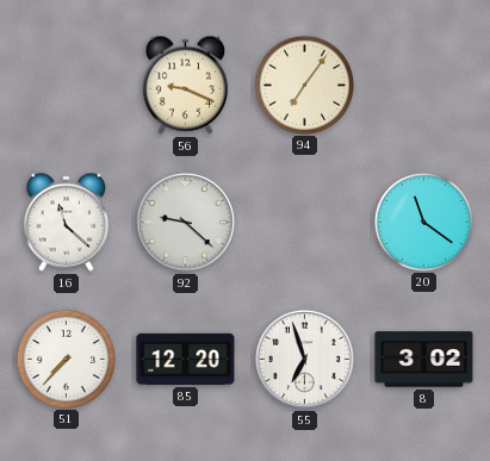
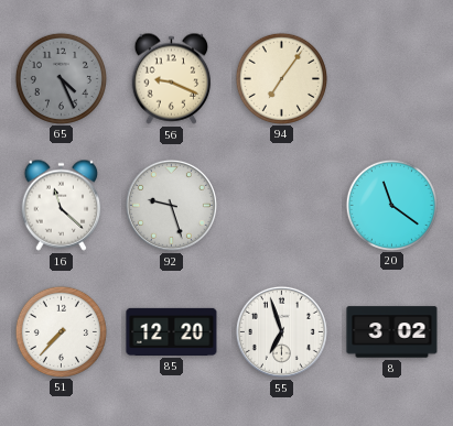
65: none -> 4:26 (61, 78)
92: 9:22 -> 9:27 (171, 205)
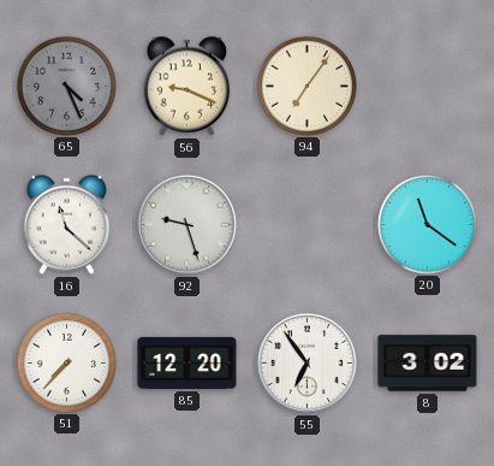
55: 6:57 -> 6:54 (306, 362)
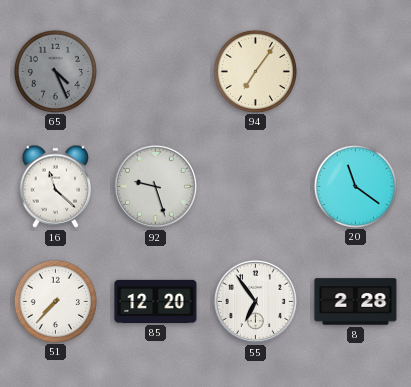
56: 9:19 -> none (188, 85)
8: 3:02 -> 2:28 (356, 302)
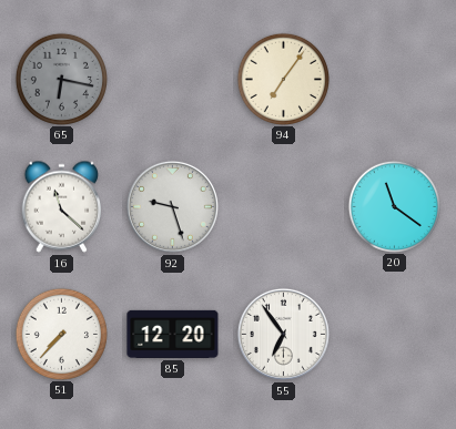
65: 4:26 -> 6:17 (61, 79)
8: 2:28 -> none (356, 302)
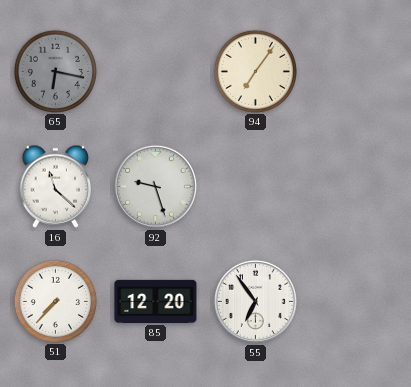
20: 11:21 -> none (394, 206)
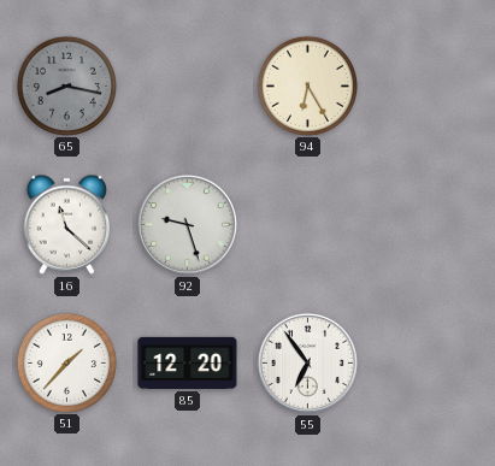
65: 6:17 -> 8:17 (66, 85)
94: 7:06 -> 6:25 (307, 85)
51: 7:37 -> 1:37 (66, 362)
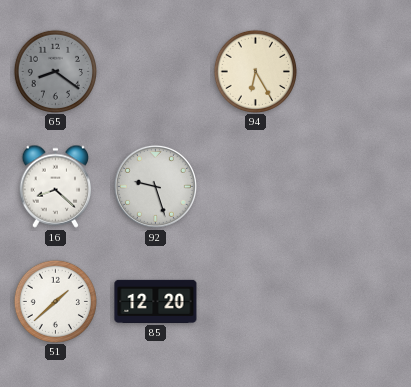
65: 8:17 -> 8:21 (55, 71)
16: 11:22 -> 8:22 (56, 186)
51: 1:37 -> 1:38 (55, 301)
55: 6:54 -> none (307, 362)
